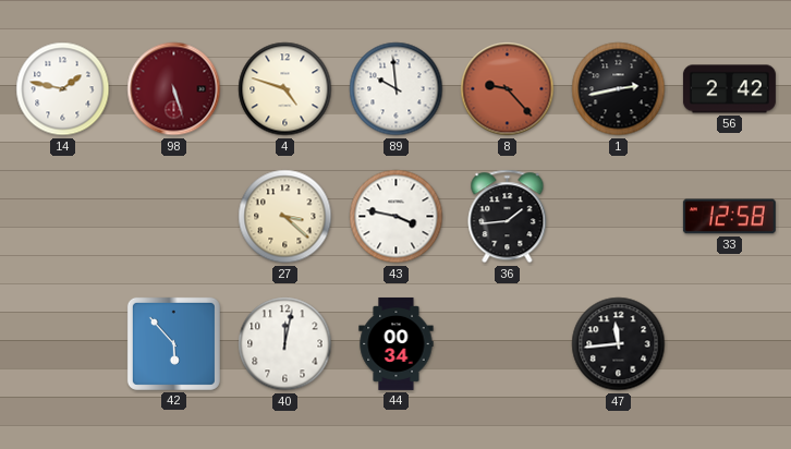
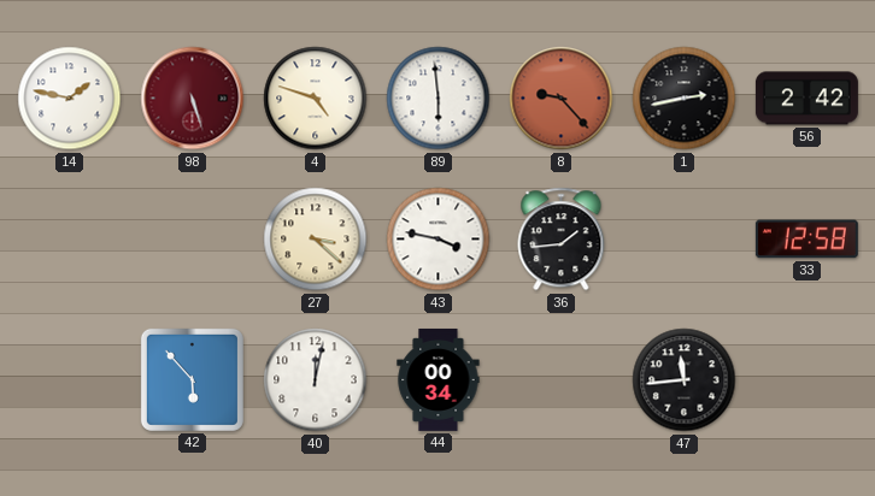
89: 9:59 -> 5:59 (439, 99)
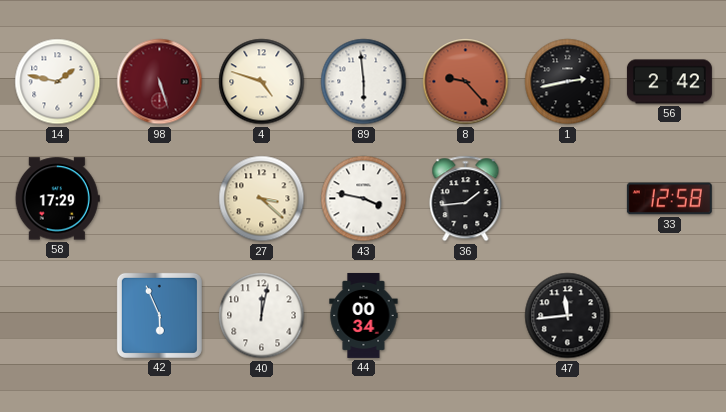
58: none -> 17:29 (57, 199)
42: 5:53 -> 5:56 (159, 315)
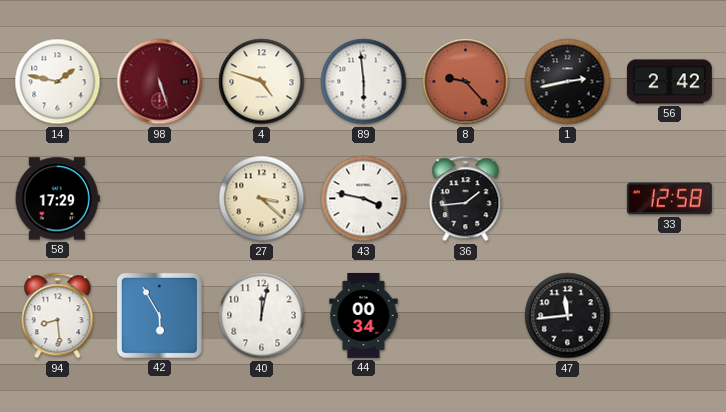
94: none -> 8:29 (58, 316)
42: 5:56 -> 5:55 (159, 315)
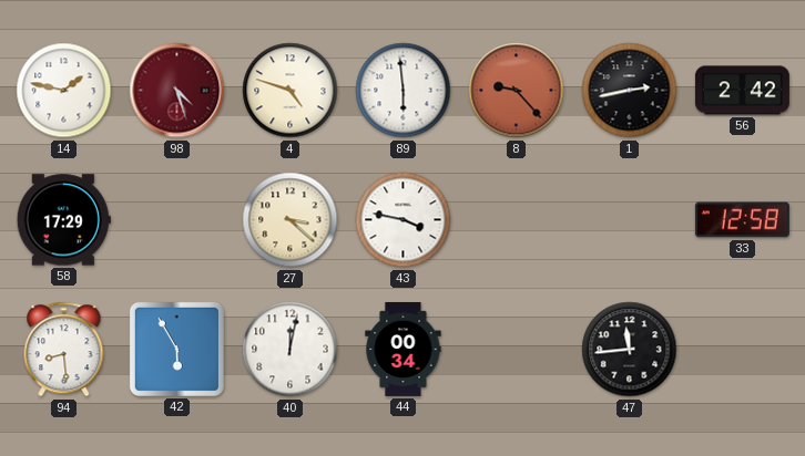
98: 5:27 -> 4:27 (177, 91)
36: 1:44 -> none (466, 199)
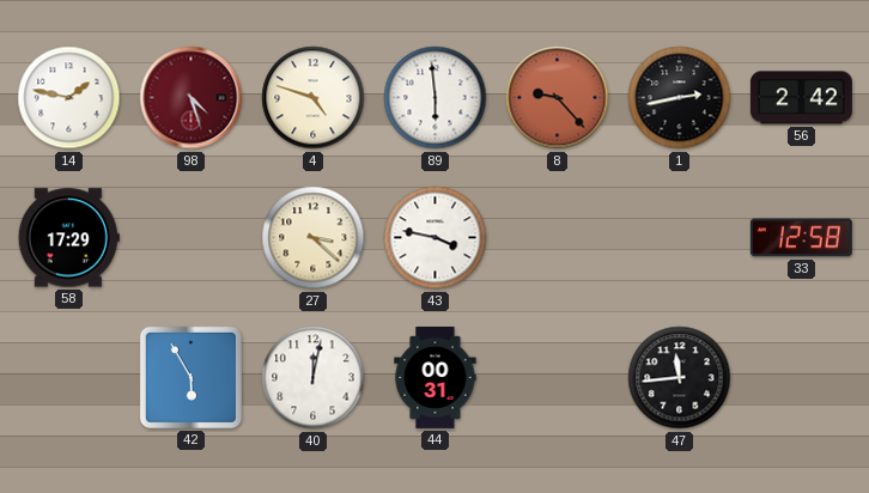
94: 8:29 -> none (64, 350)
44: 00:34 -> 00:31 (436, 377)
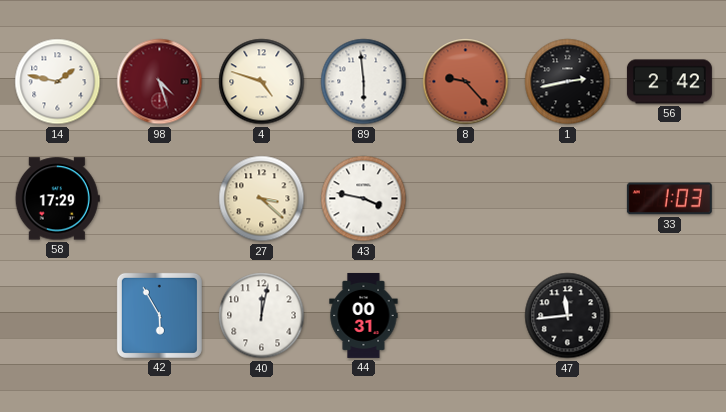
33: 12:58 -> 1:03 (669, 199)
